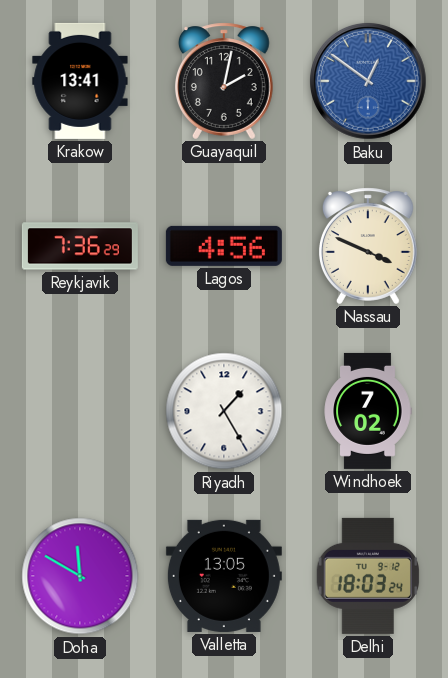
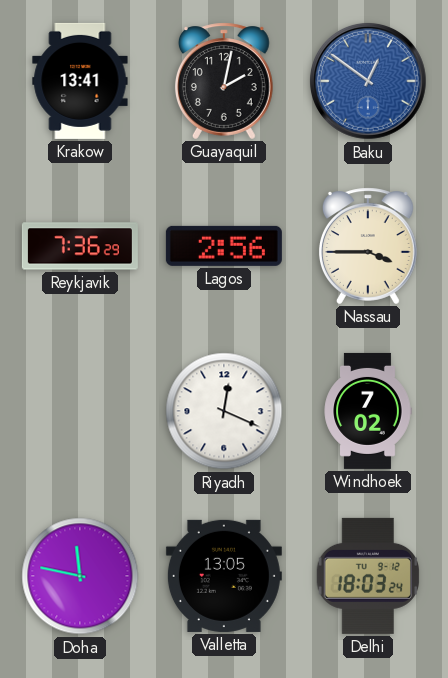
Lagos: 4:56 -> 2:56 (224, 246)
Nassau: 3:49 -> 3:45 (368, 246)
Riyadh: 1:25 -> 12:19 (224, 411)
Doha: 11:50 -> 11:47 (80, 576)
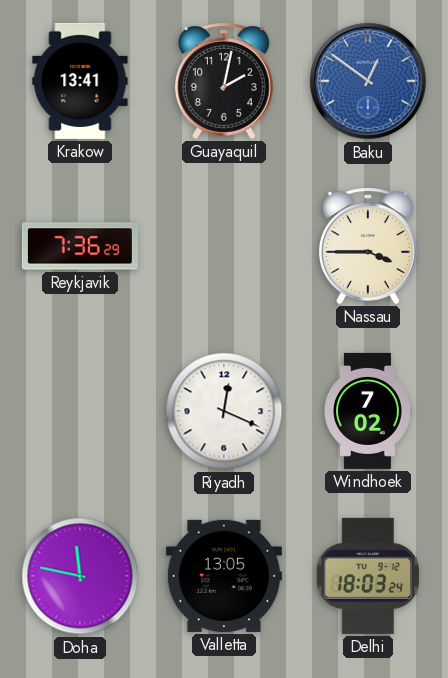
Lagos: 2:56 -> none (224, 246)
